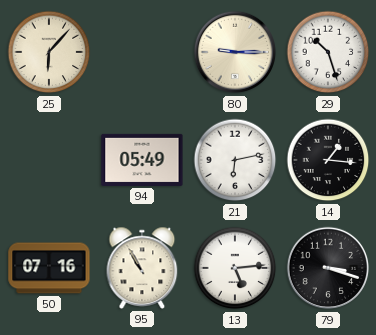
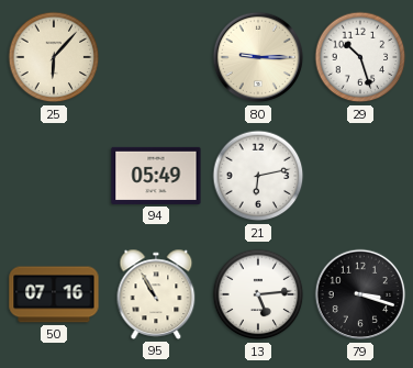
14: 1:16 -> none (328, 160)
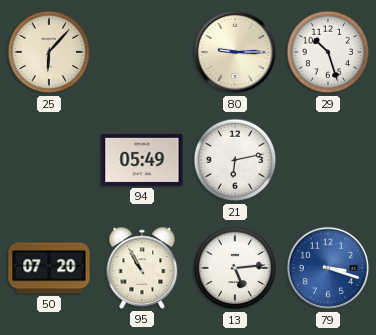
50: 07:16 -> 07:20 (49, 268)
79 dial: black -> blue (328, 268)
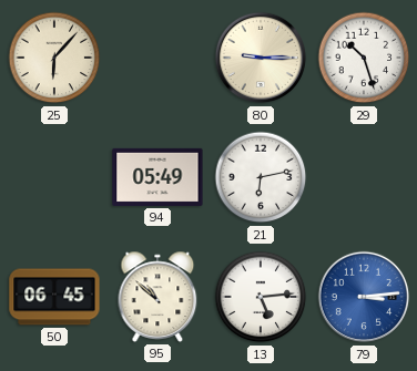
50: 07:20 -> 06:45 (54, 297)
95: 10:55 -> 10:52 (157, 297)
79: 3:18 -> 3:14 (364, 297)
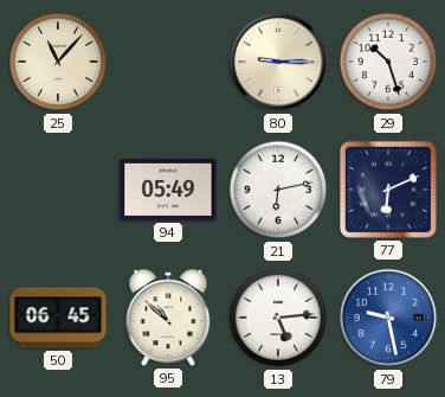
25: 6:07 -> 11:07 (58, 62)
77: none -> 6:11 (388, 190)
79: 3:14 -> 9:28 (388, 318)
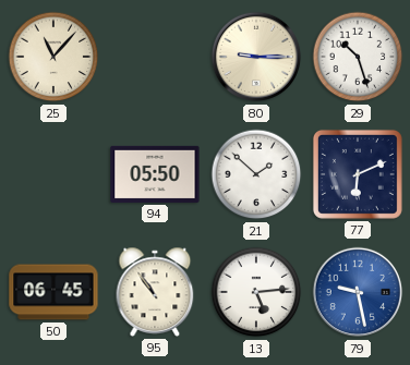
94: 05:49 -> 05:50 (155, 174)
21: 6:13 -> 1:52 (256, 174)
95: 10:52 -> 10:54 (155, 292)
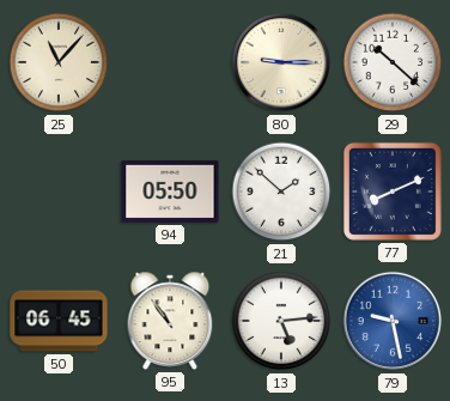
29: 10:27 -> 10:22 (393, 62)
77: 6:11 -> 8:11 (393, 192)
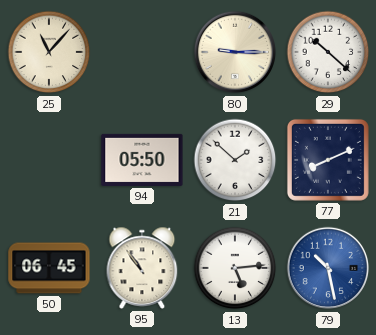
79: 9:28 -> 10:28 (328, 268)
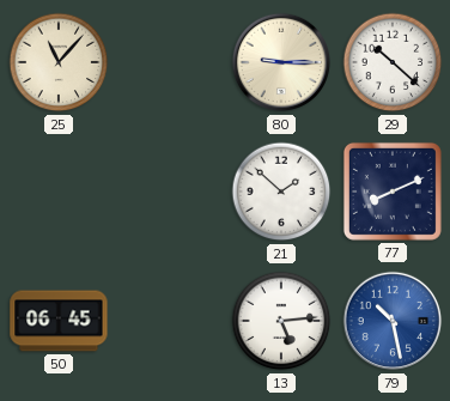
94: 05:50 -> none (142, 160)
95: 10:54 -> none (142, 268)
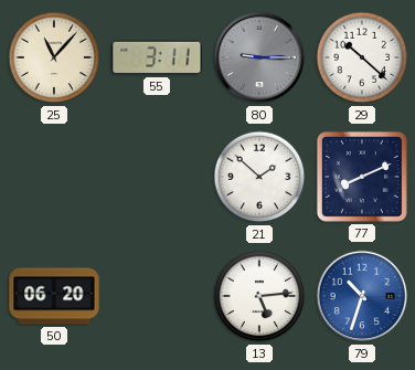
55: none -> 3:11 (157, 57)
80 dial: cream -> grey (259, 57)
50: 06:45 -> 06:20 (54, 296)
79: 10:28 -> 10:33 (362, 296)
